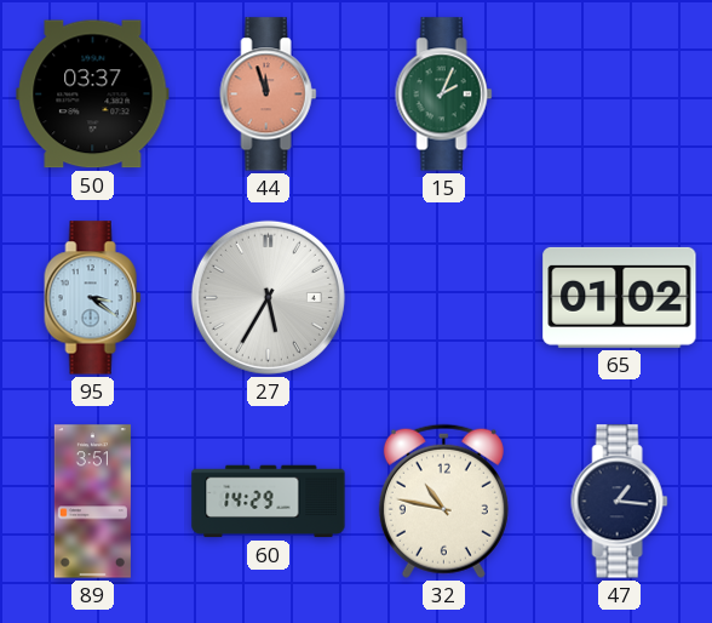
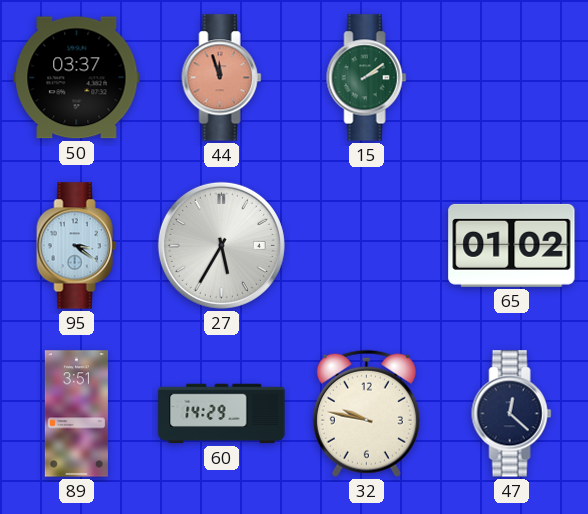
15: 2:04 -> 2:09 (367, 78)
32: 10:47 -> 9:47 (366, 413)
47: 1:16 -> 12:22 (512, 414)
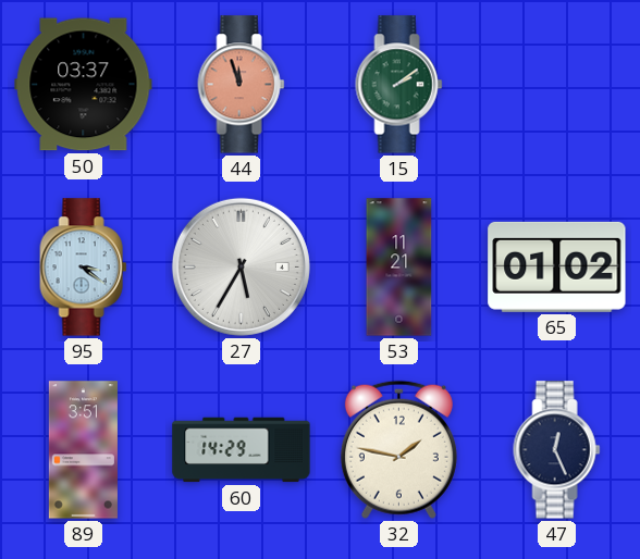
53: none -> 11:21 (399, 268)
32: 9:47 -> 1:47 (398, 449)
47: 12:22 -> 12:26 (557, 450)
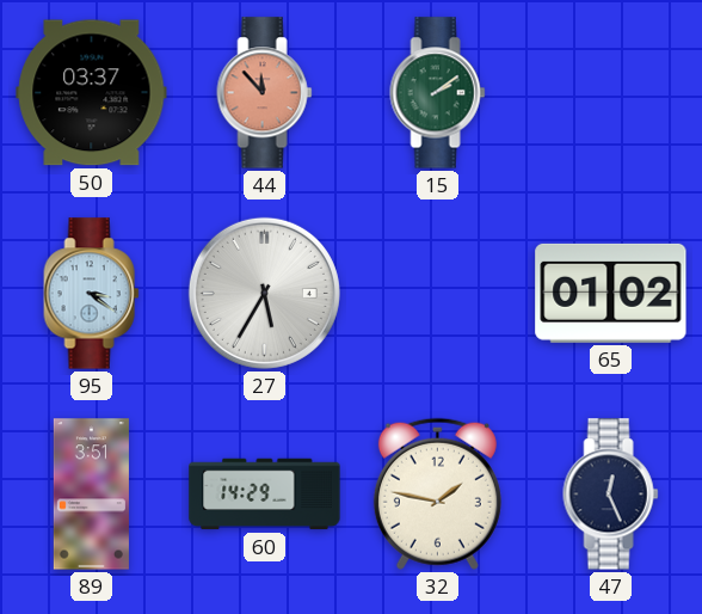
44: 11:57 -> 11:53 (265, 93)
53: 11:21 -> none (399, 268)
